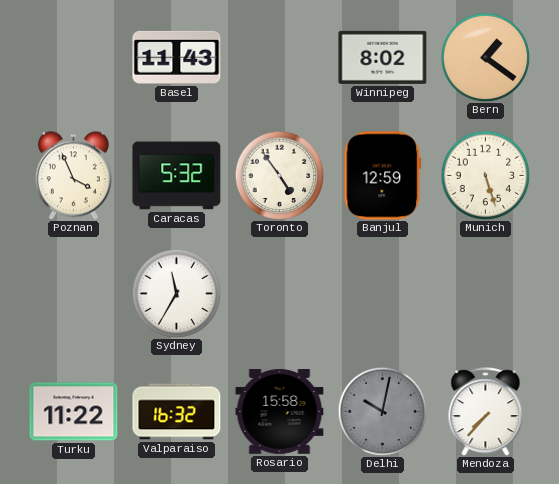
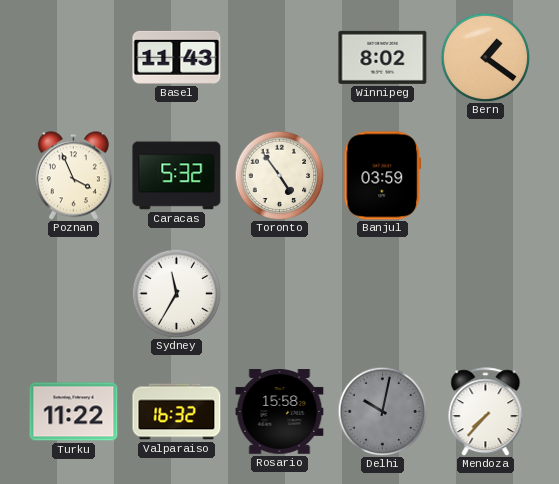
Banjul: 12:59 -> 03:59 (383, 176)
Munich: 5:27 -> none (485, 175)
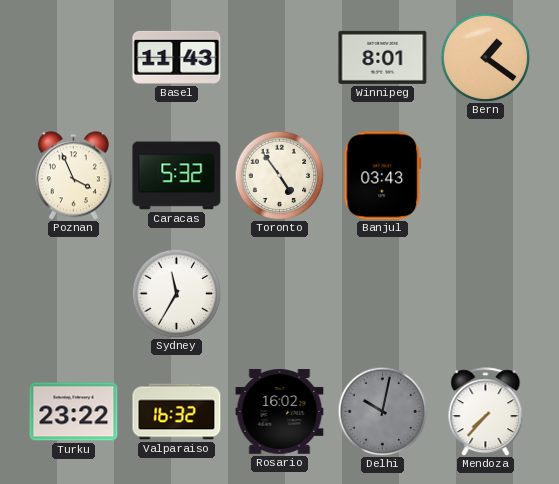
Winnipeg: 8:02 -> 8:01 (383, 57)
Banjul: 03:59 -> 03:43 (383, 176)
Turku: 11:22 -> 23:22 (74, 412)
Rosario: 15:58 -> 16:02 (280, 412)
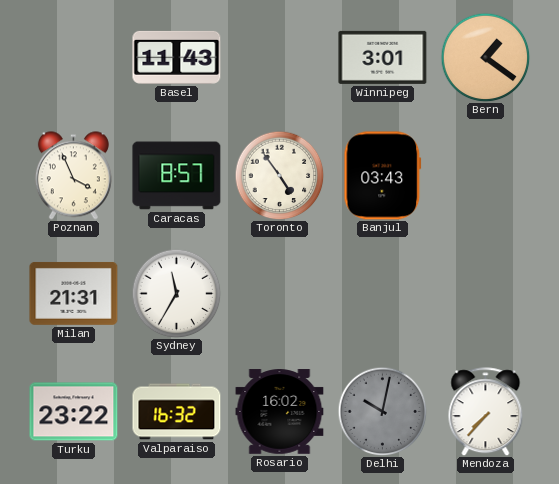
Winnipeg: 8:01 -> 3:01 (383, 57)
Caracas: 5:32 -> 8:57 (177, 176)
Milan: none -> 21:31 (74, 294)
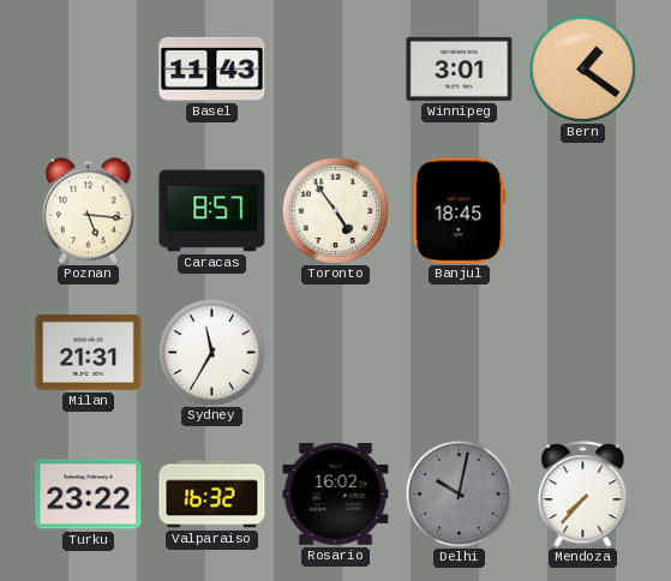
Poznan: 3:56 -> 5:16 (88, 211)
Banjul: 03:43 -> 18:45 (460, 211)
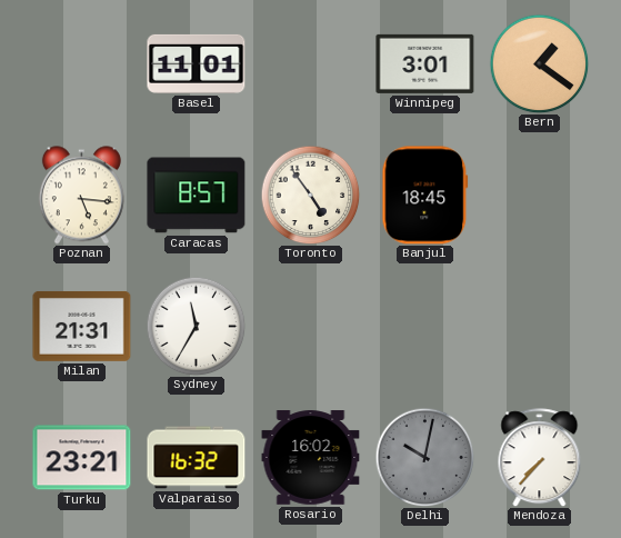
Basel: 11:43 -> 11:01 (197, 63)
Turku: 23:22 -> 23:21 (82, 458)
